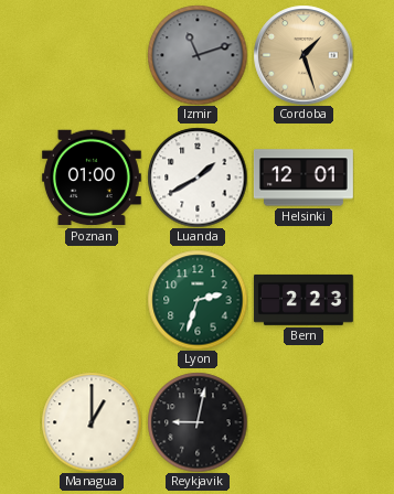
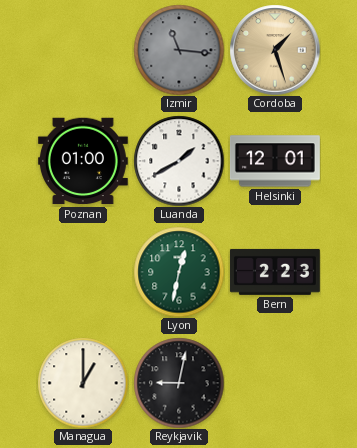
Izmir: 11:12 -> 11:16 (179, 50)
Lyon: 2:33 -> 12:32 (179, 272)
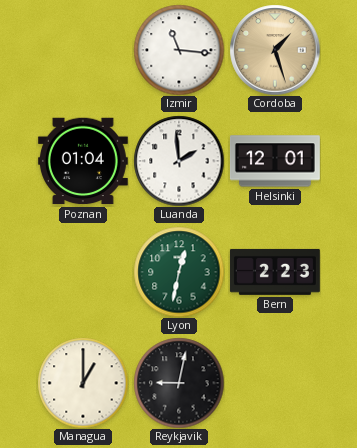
Izmir dial: grey -> white (179, 50)
Poznan: 01:00 -> 01:04 (83, 161)
Luanda: 1:40 -> 1:59 (179, 161)
